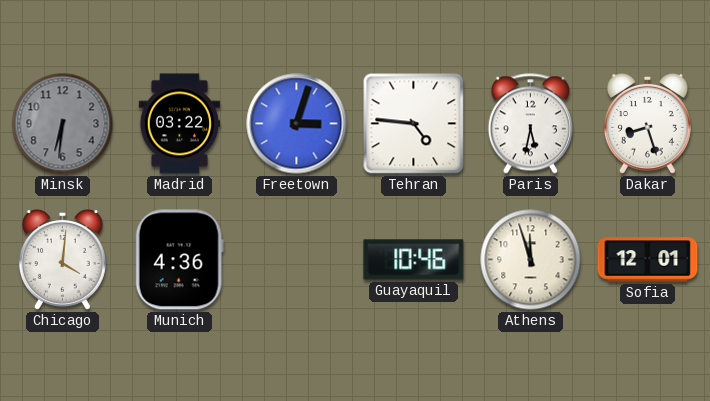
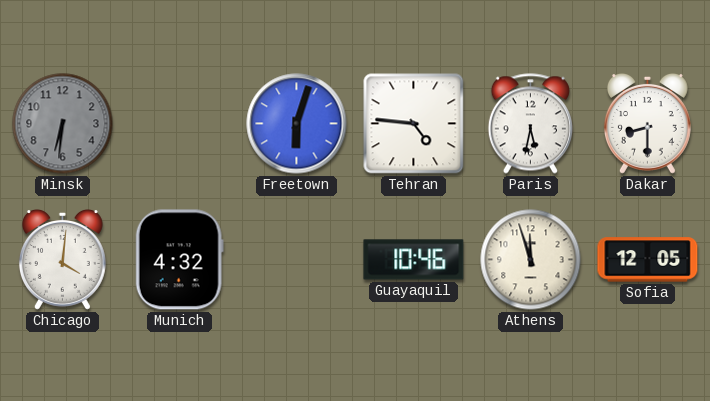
Madrid: 03:22 -> none (179, 124)
Freetown: 3:03 -> 6:03 (297, 124)
Dakar: 8:27 -> 8:30 (647, 124)
Munich: 4:36 -> 4:32 (179, 260)
Sofia: 12:01 -> 12:05 (648, 260)
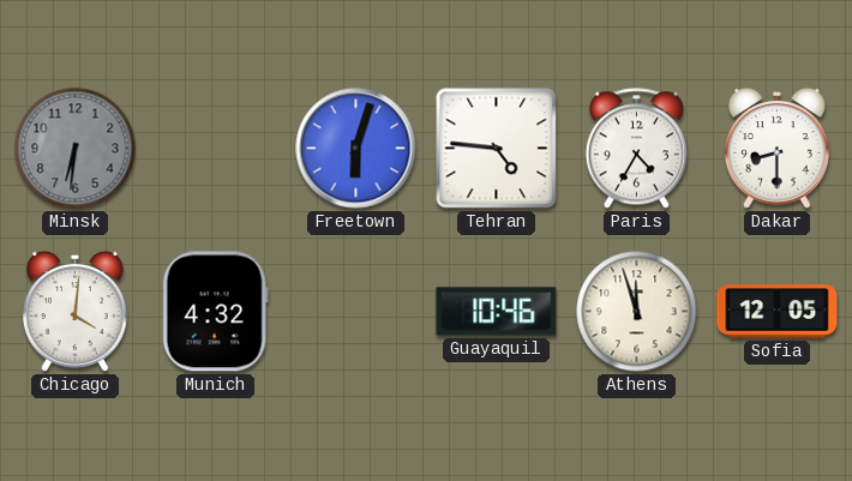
Paris: 5:32 -> 4:35 (636, 149)
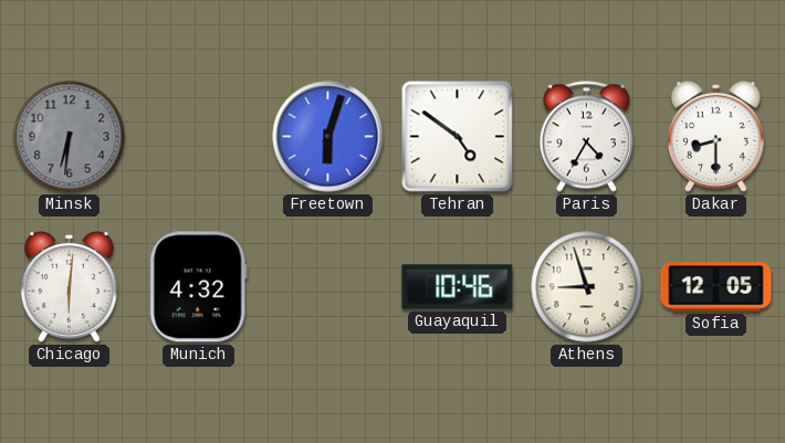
Tehran: 4:46 -> 4:51 (458, 137)
Chicago: 4:01 -> 6:01 (69, 287)
Athens: 11:57 -> 8:57 (587, 287)
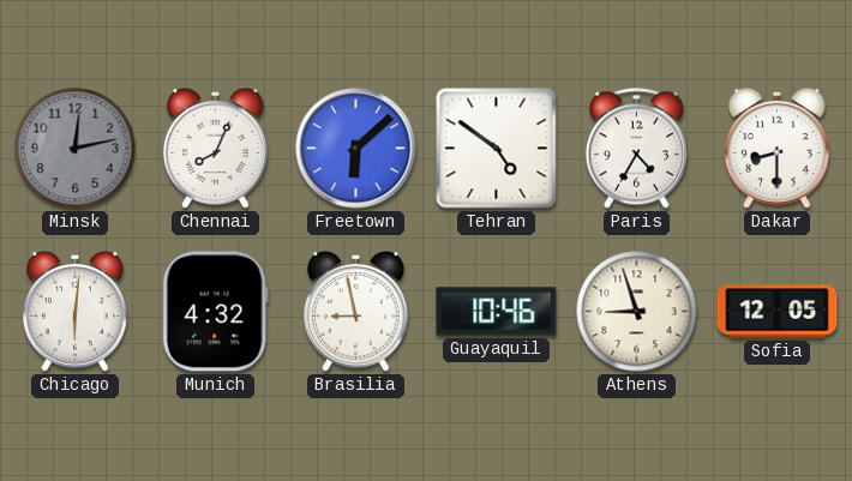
Minsk: 6:31 -> 12:13 (76, 149)
Chennai: none -> 8:04 (215, 149)
Freetown: 6:03 -> 6:08 (356, 149)
Brasilia: none -> 8:58 (355, 312)
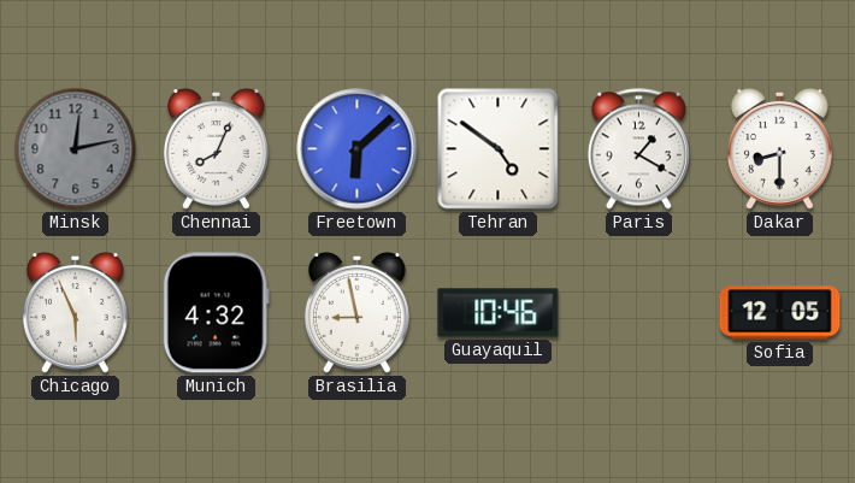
Paris: 4:35 -> 1:20 (638, 149)
Chicago: 6:01 -> 5:56 (75, 313)
Athens: 8:57 -> none (637, 312)
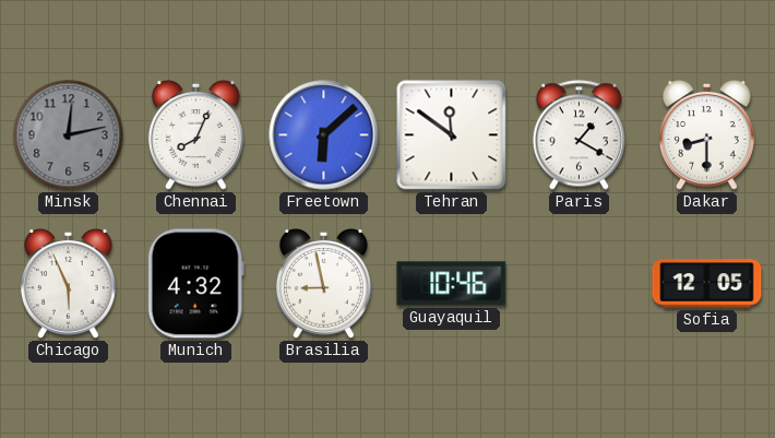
Tehran: 4:51 -> 11:51 (452, 135)
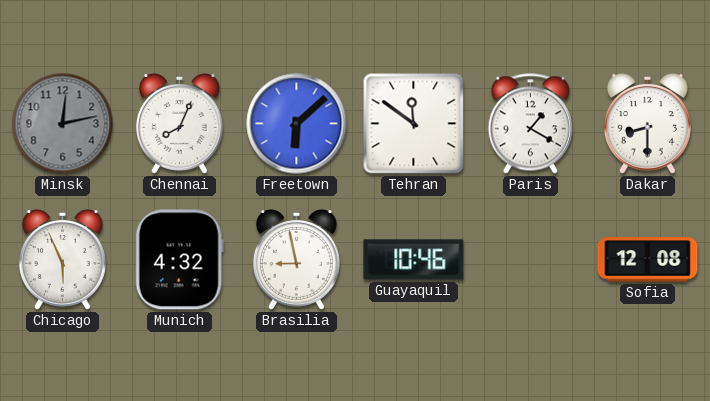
Sofia: 12:05 -> 12:08 (648, 260)
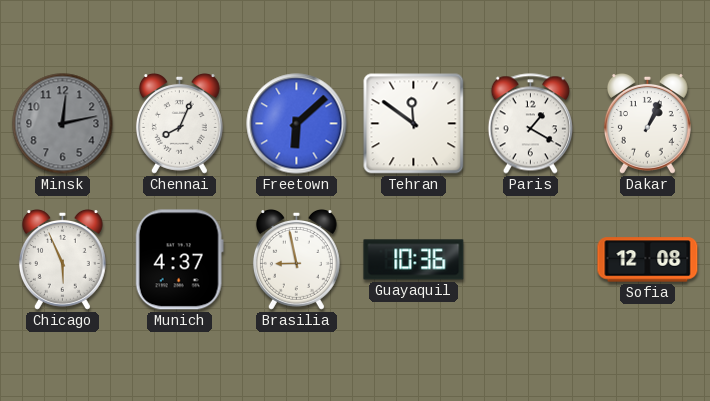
Dakar: 8:30 -> 1:04 (647, 124)
Munich: 4:32 -> 4:37 (179, 260)
Guayaquil: 10:46 -> 10:36 (414, 260)
